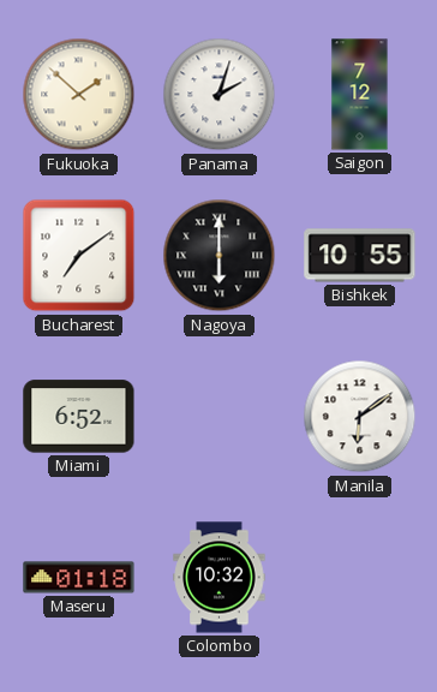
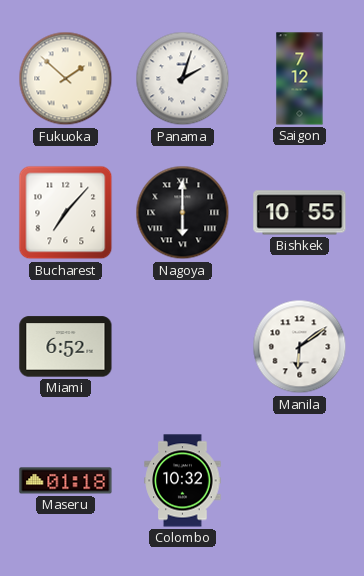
Bucharest: 7:09 -> 7:07 (66, 213)
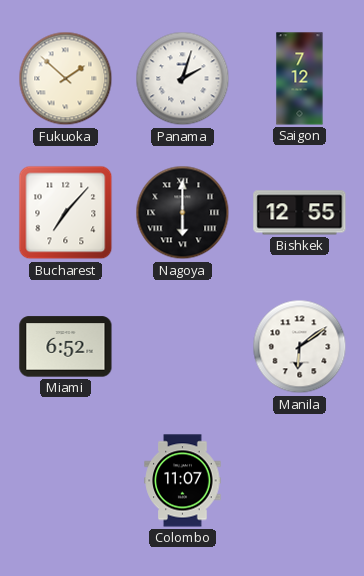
Bishkek: 10:55 -> 12:55 (300, 213)
Maseru: 01:18 -> none (66, 481)
Colombo: 10:32 -> 11:07 (183, 481)
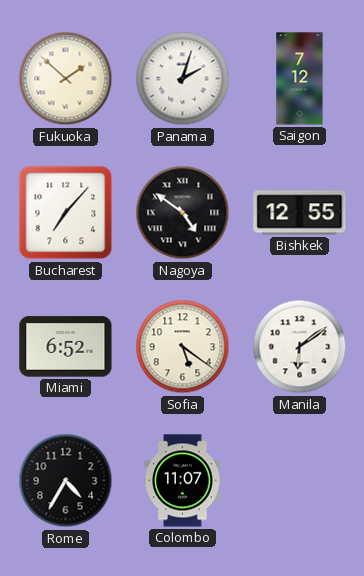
Nagoya: 6:00 -> 4:51 (183, 213)
Sofia: none -> 5:21 (183, 347)
Rome: none -> 4:35 (66, 481)
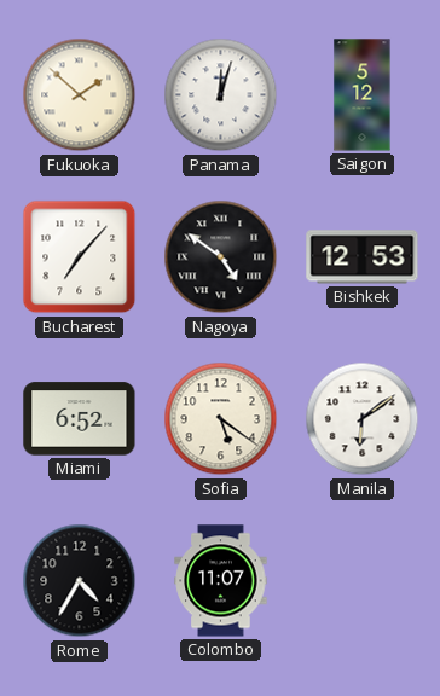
Panama: 2:03 -> 12:03 (221, 95)
Saigon: 7:12 -> 5:12 (363, 95)
Bishkek: 12:55 -> 12:53 (363, 257)
